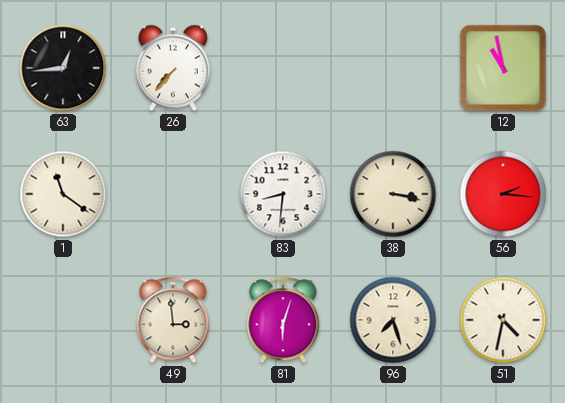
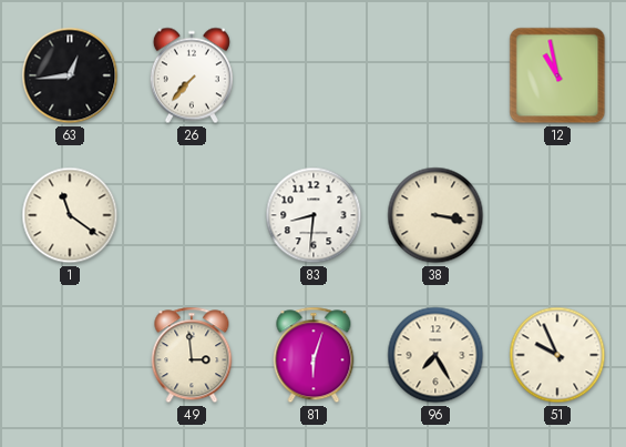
56: 2:16 -> none (503, 194)
96: 7:27 -> 7:25 (435, 355)
51: 4:32 -> 9:56 (557, 355)
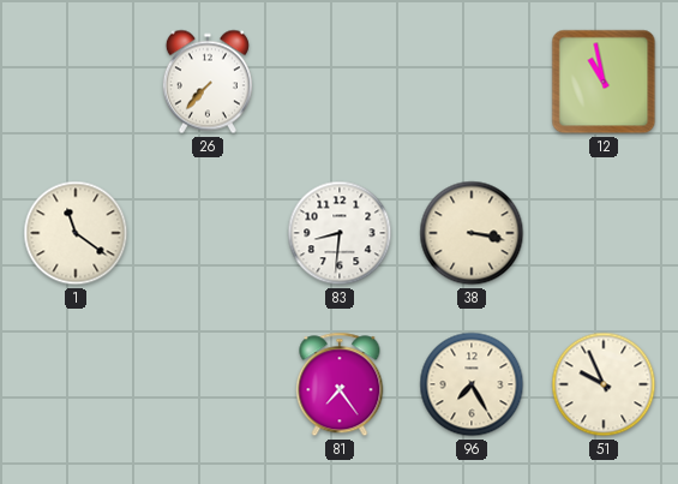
63: 12:44 -> none (70, 75)
49: 2:59 -> none (192, 355)
81: 6:03 -> 7:24 (340, 384)
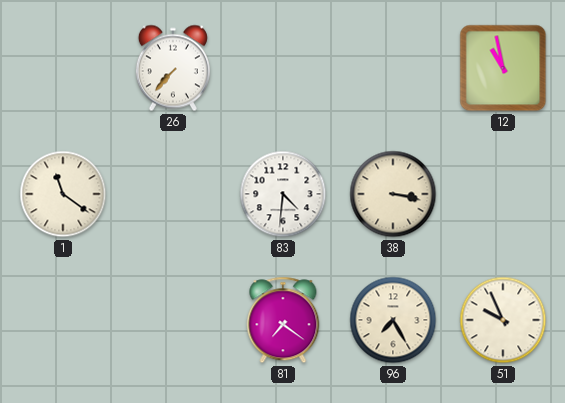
83: 8:31 -> 4:31 (283, 194)
81: 7:24 -> 7:21 (283, 320)
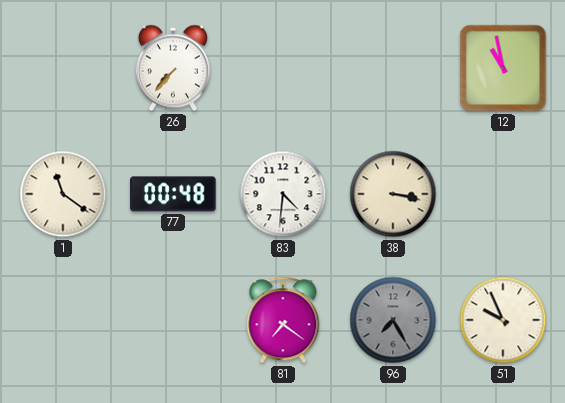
77: none -> 00:48 (173, 194)
96 dial: cream -> grey (393, 320)
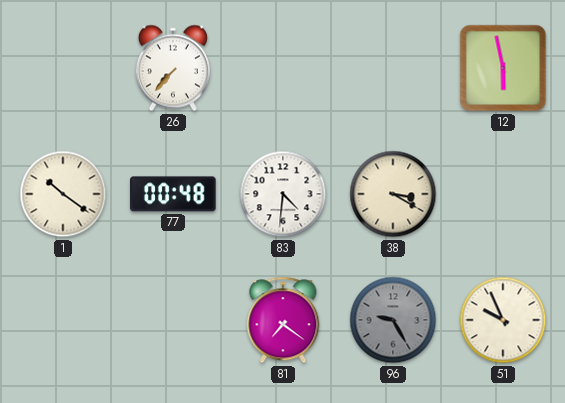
12: 10:58 -> 5:58 (503, 68)
1: 11:21 -> 10:21 (63, 194)
38: 3:17 -> 3:20 (393, 194)
96: 7:25 -> 9:25 (393, 320)
